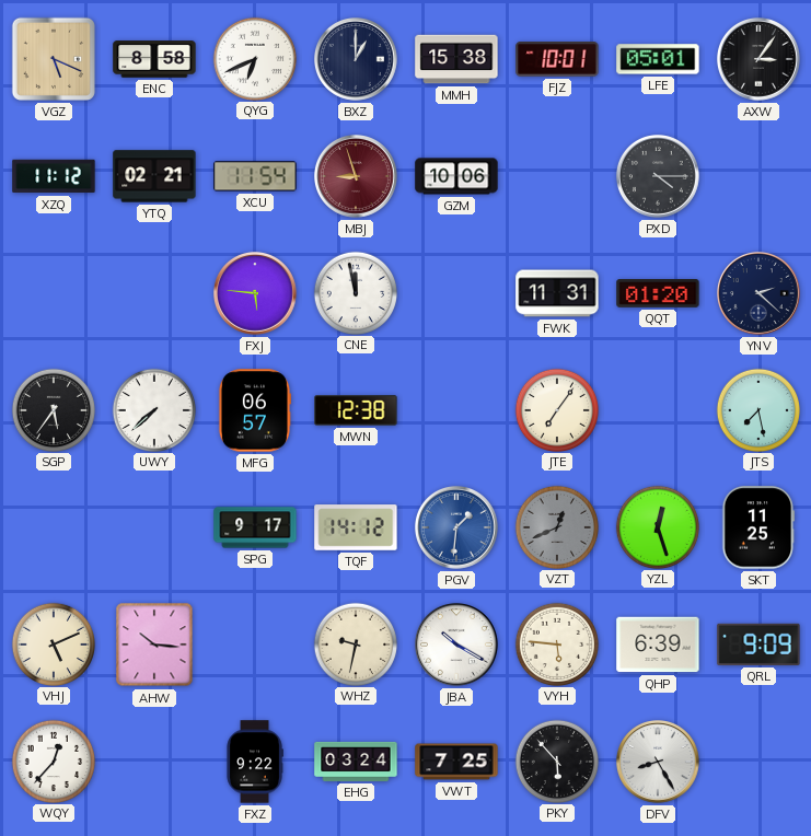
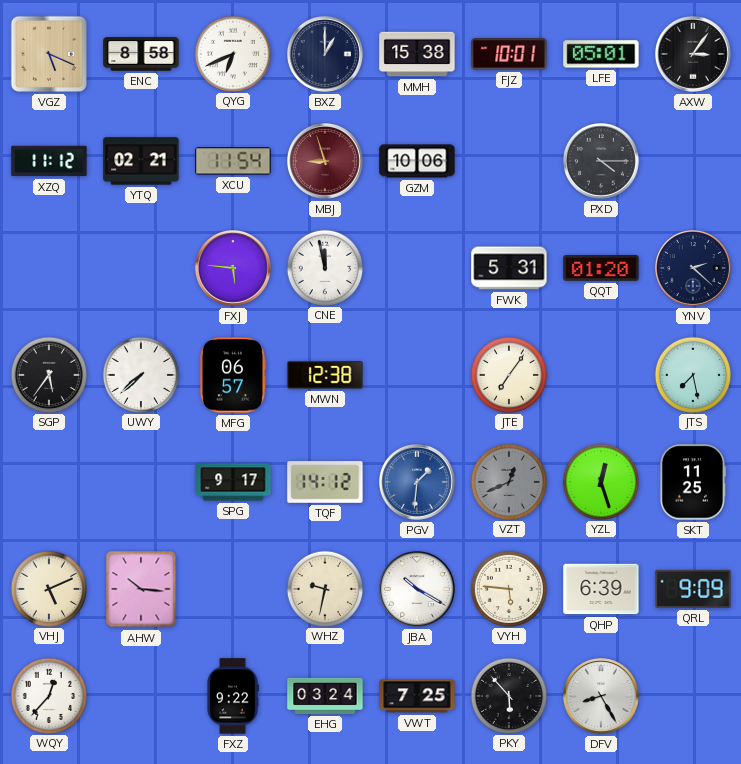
FWK: 11:31 -> 5:31 (509, 268)
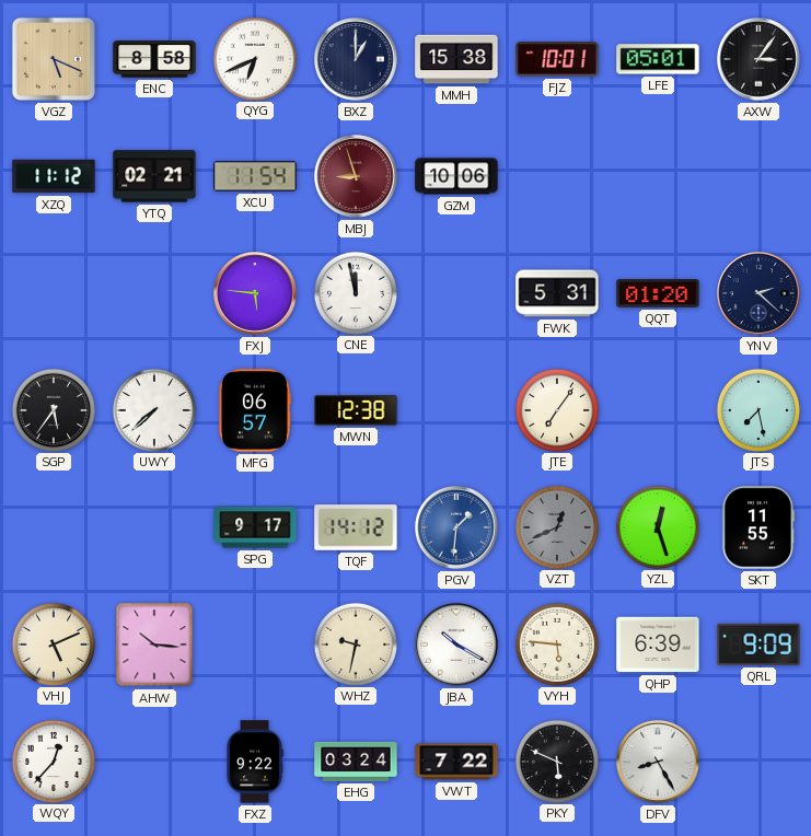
PXD: 4:15 -> none (602, 162)
SKT: 11:25 -> 11:55 (758, 527)
VWT: 7:25 -> 7:22 (456, 762)
PKY: 5:53 -> 5:49 (556, 760)
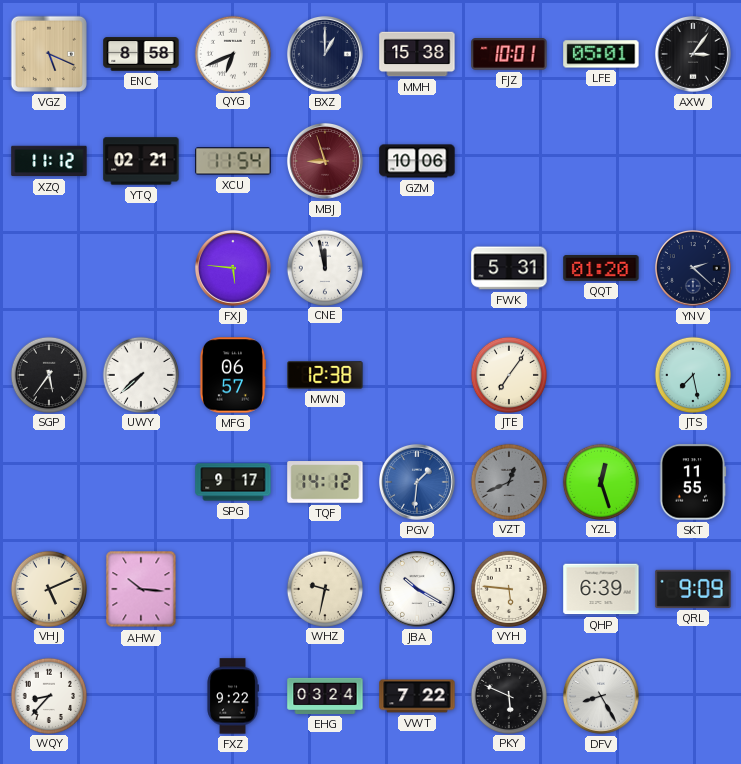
WQY: 12:37 -> 8:37 (48, 695)
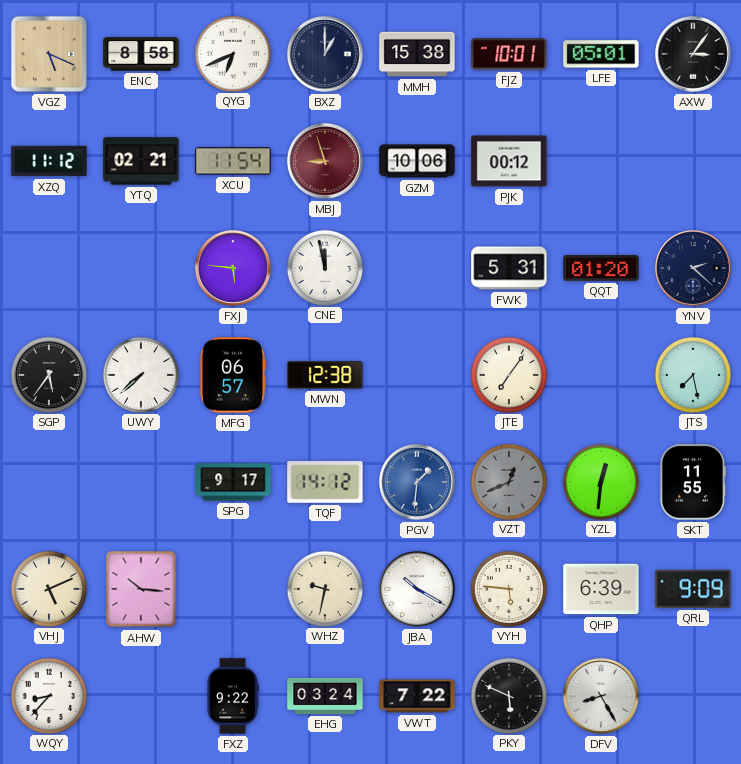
PJK: none -> 00:12 (509, 161)
YZL: 12:27 -> 12:31 (600, 481)
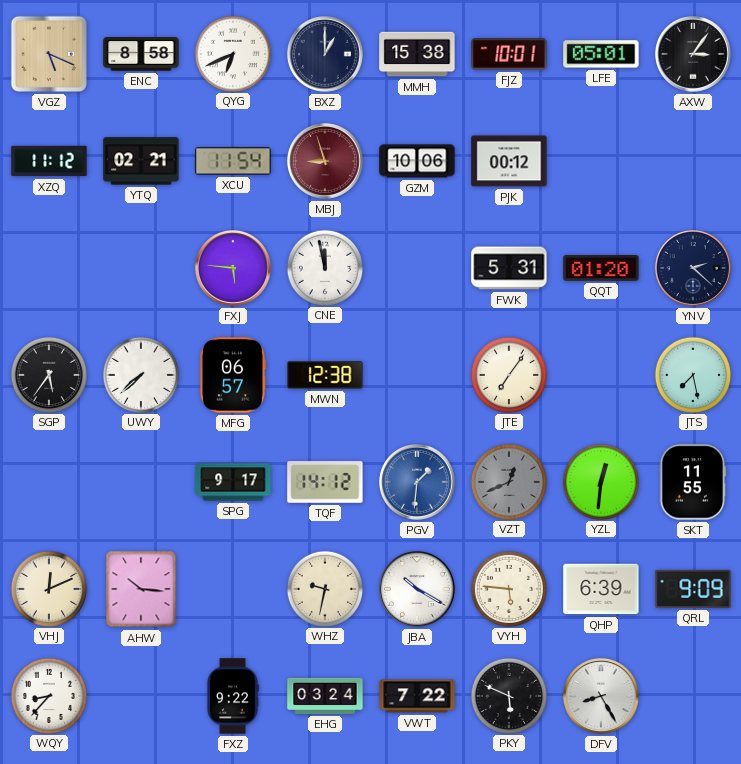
VHJ: 5:11 -> 12:11 (48, 588)
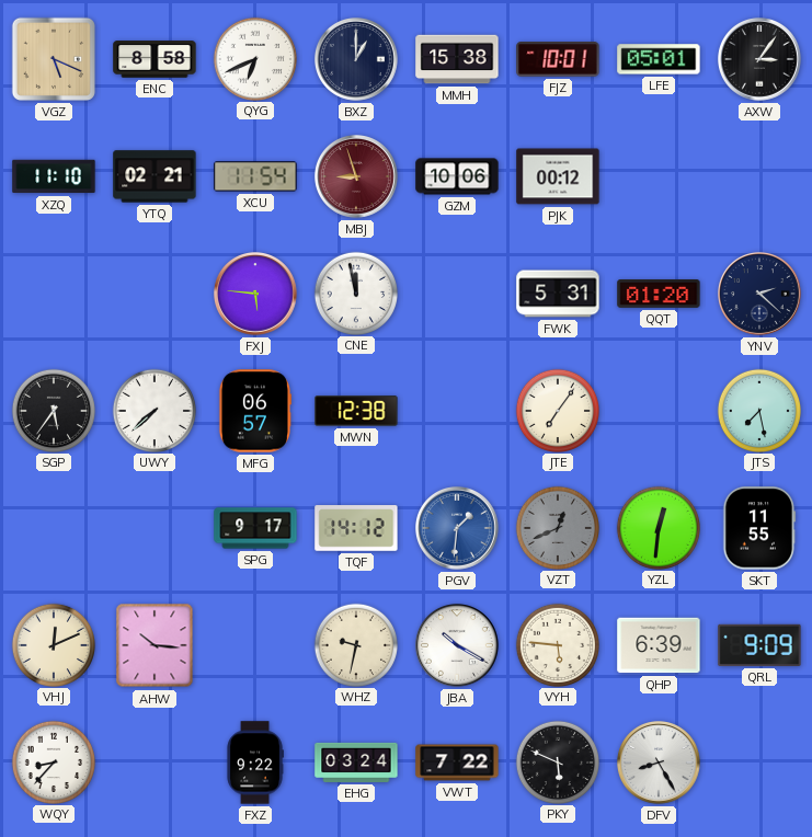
XZQ: 11:12 -> 11:10 (54, 176)
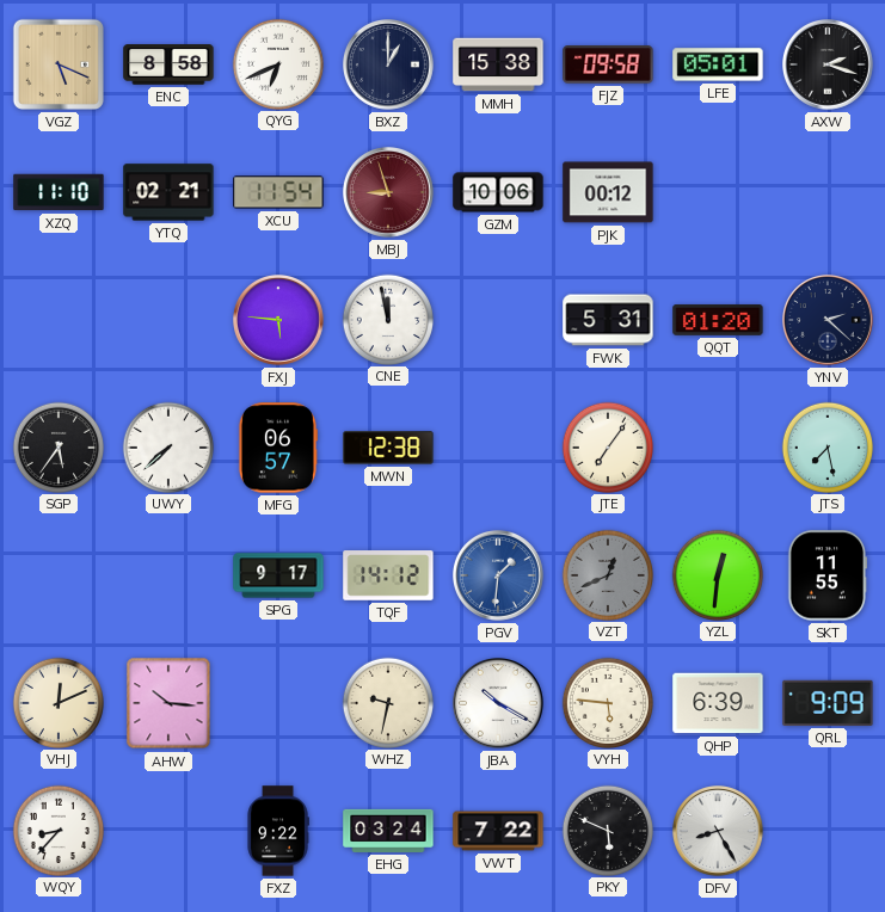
FJZ: 10:01 -> 09:58 (608, 64)
AXW: 3:06 -> 2:18 (829, 66)
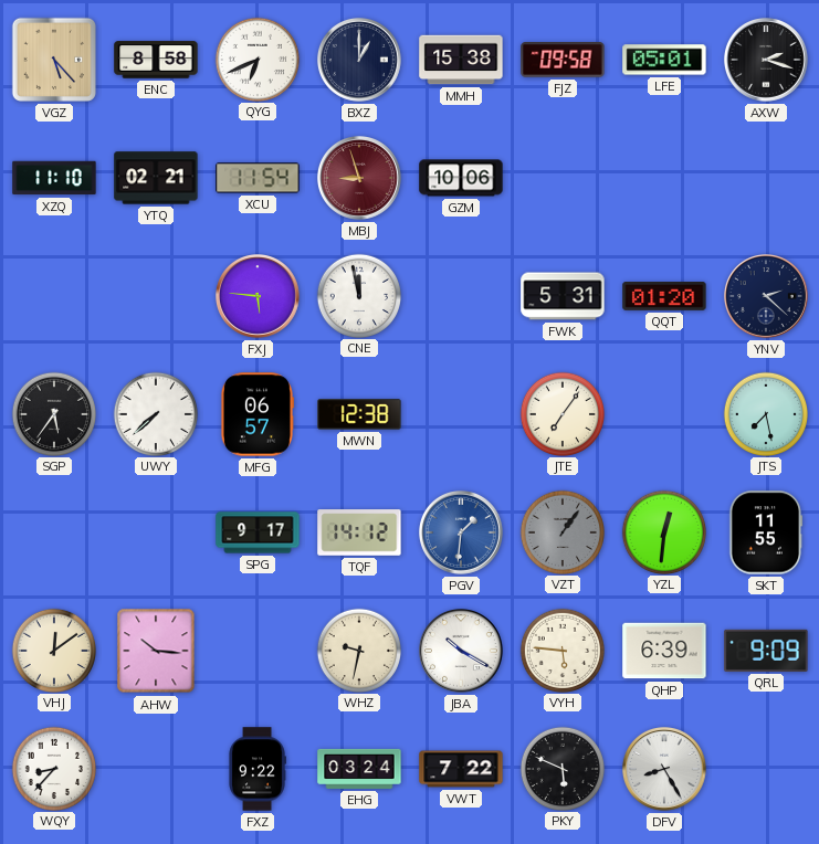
VGZ: 5:19 -> 5:23 (54, 60)
PJK: 00:12 -> none (608, 192)
VZT: 12:41 -> 1:06 (561, 531)
VHJ: 12:11 -> 12:09 (53, 650)
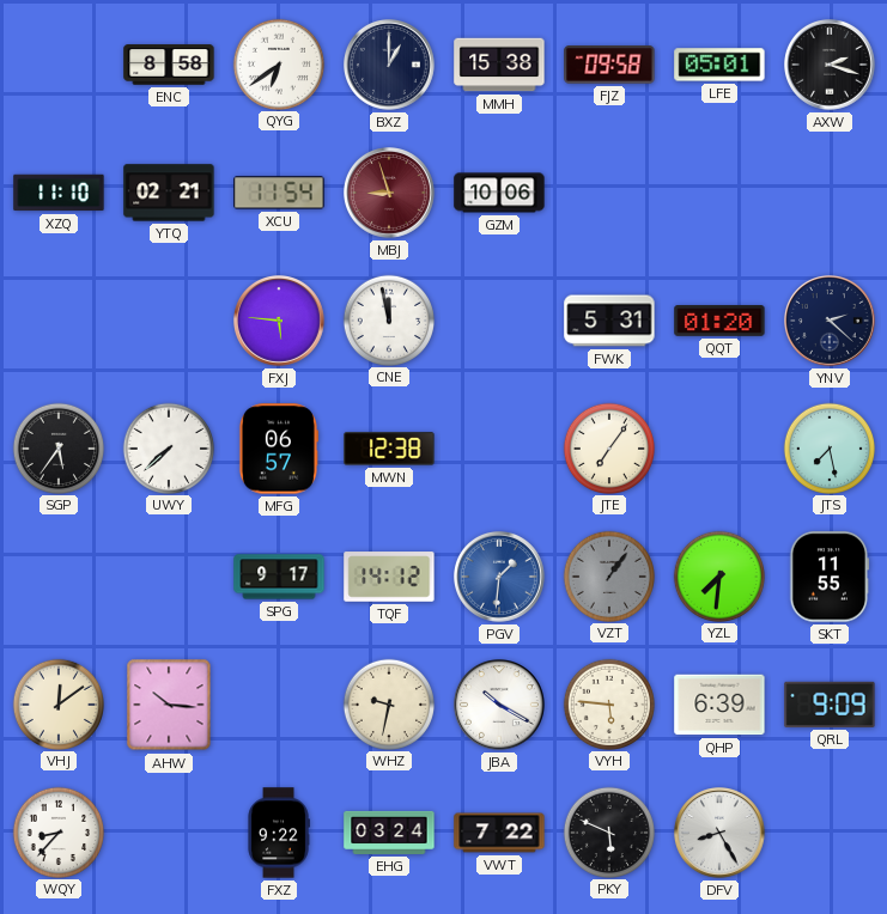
VGZ: 5:23 -> none (54, 60)
QYG: 6:41 -> 6:39 (278, 63)
YZL: 12:31 -> 7:31 (718, 575)
